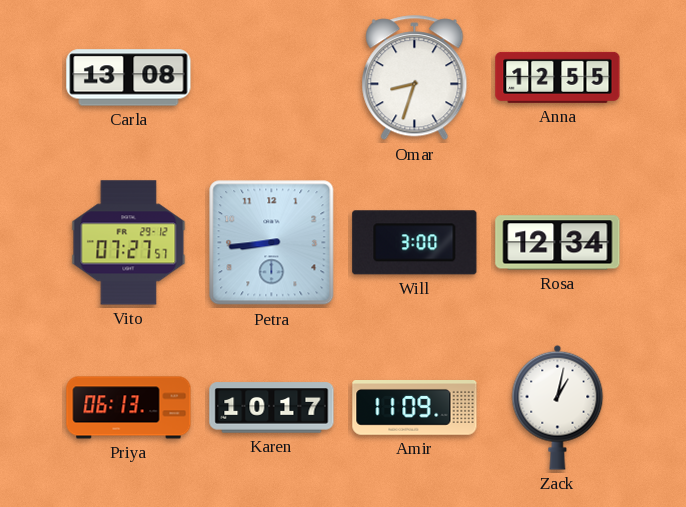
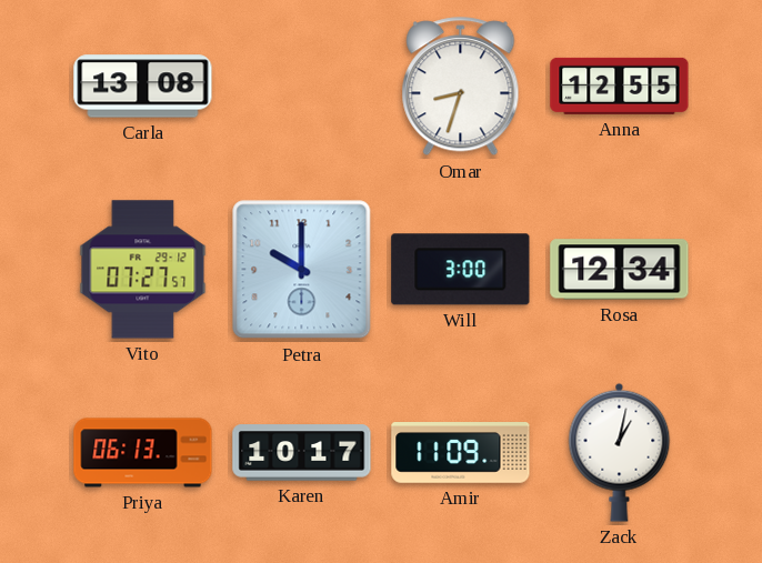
Petra: 8:44 -> 10:00 (302, 270)
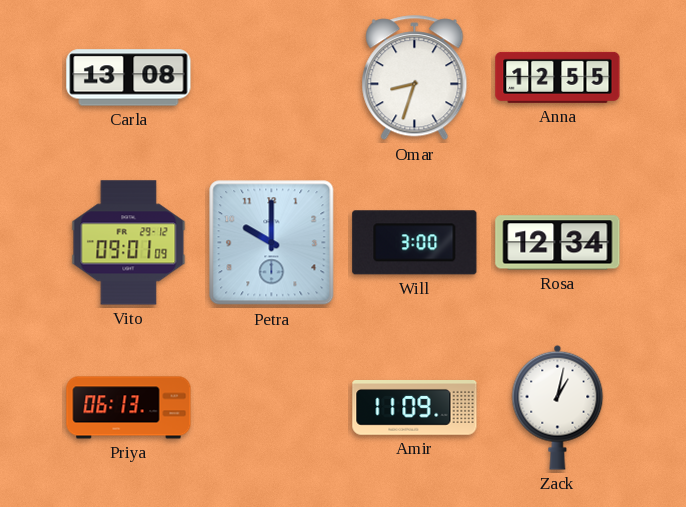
Vito: 07:27 -> 09:01 (129, 243)
Karen: 10:17 -> none (302, 453)
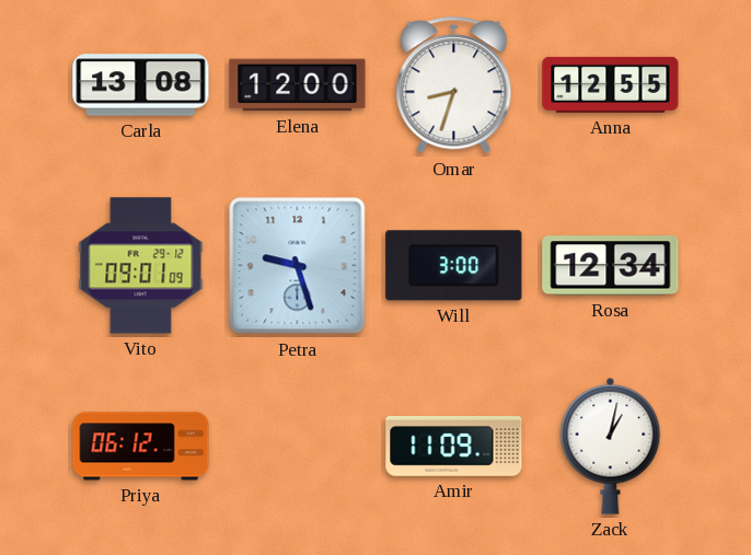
Elena: none -> 12:00 (298, 85)
Petra: 10:00 -> 9:27 (298, 266)
Priya: 06:13 -> 06:12 (141, 447)
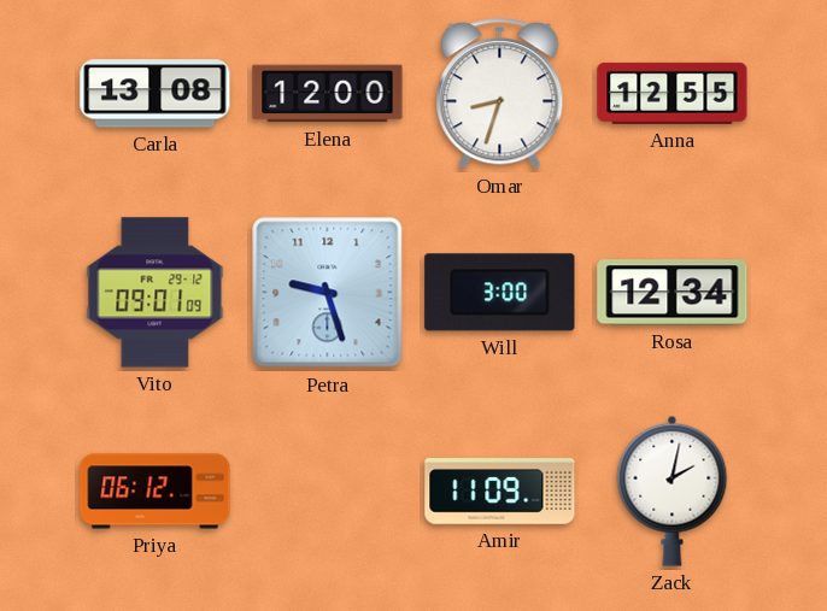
Zack: 1:02 -> 2:02 (673, 490)
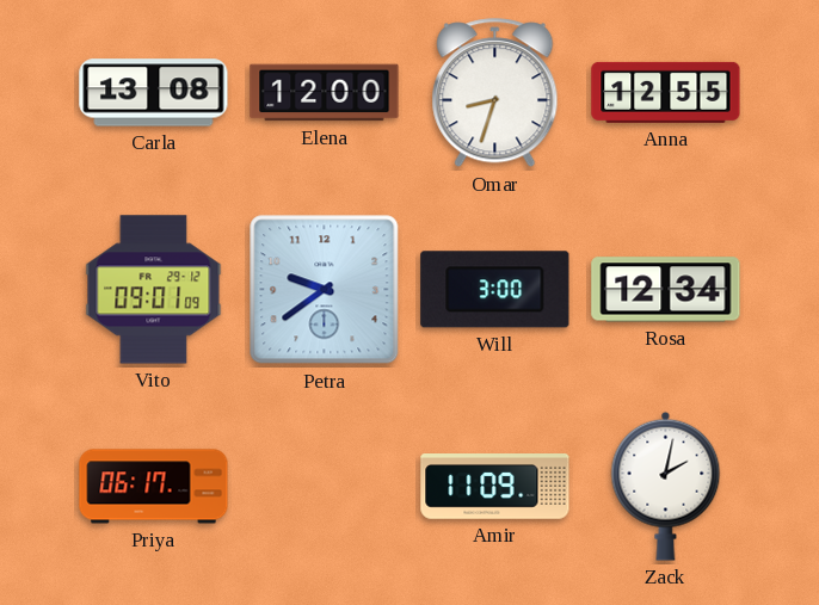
Petra: 9:27 -> 9:39 (325, 290)
Priya: 06:12 -> 06:17 (154, 487)
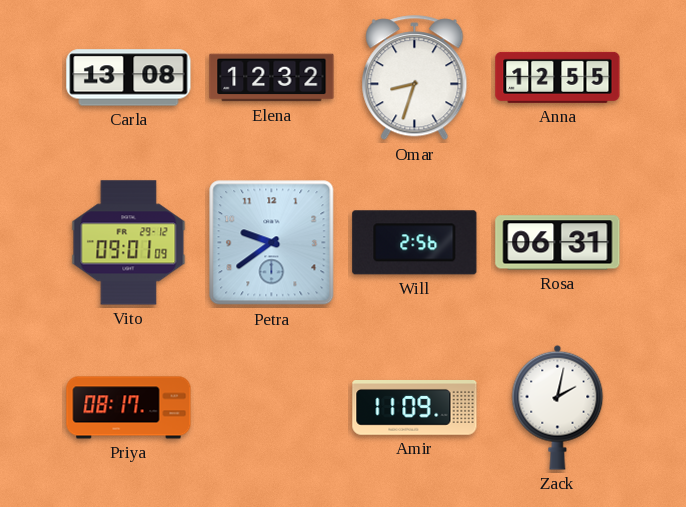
Elena: 12:00 -> 12:32 (272, 78)
Will: 3:00 -> 2:56 (415, 243)
Rosa: 12:34 -> 06:31 (558, 243)
Priya: 06:17 -> 08:17 (129, 408)
